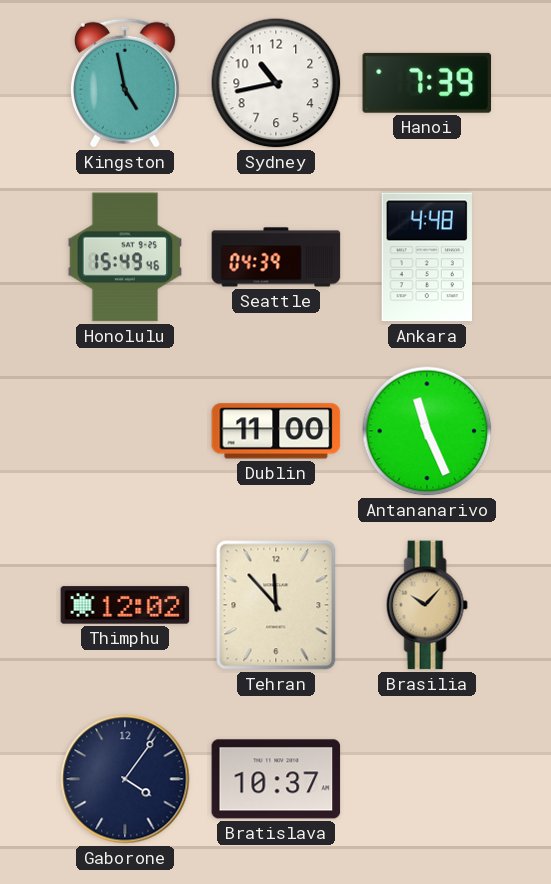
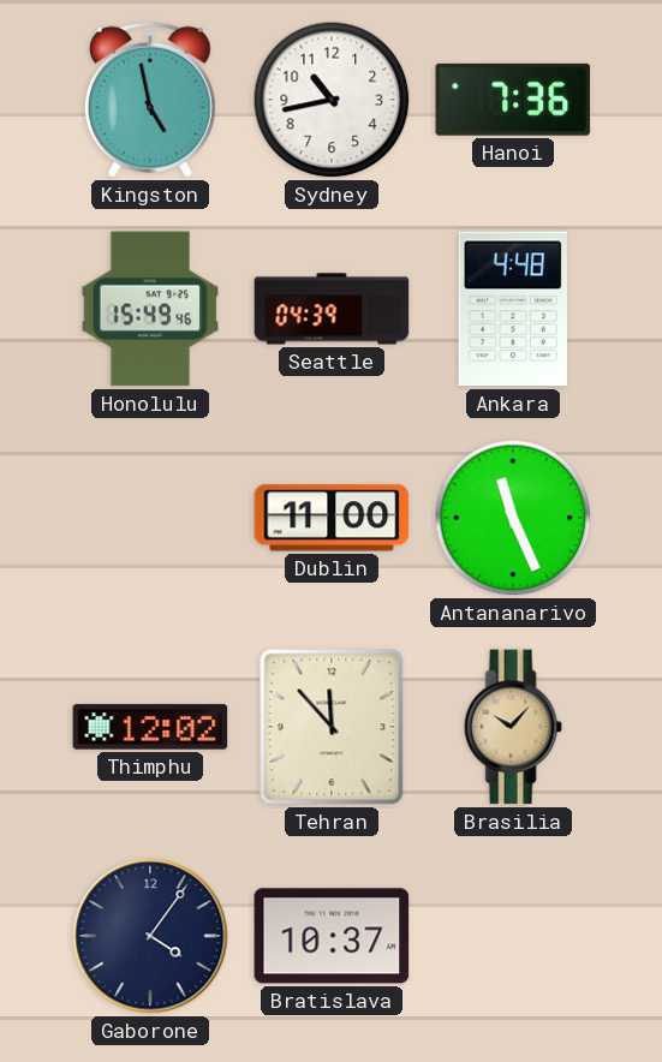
Hanoi: 7:39 -> 7:36 (513, 100)
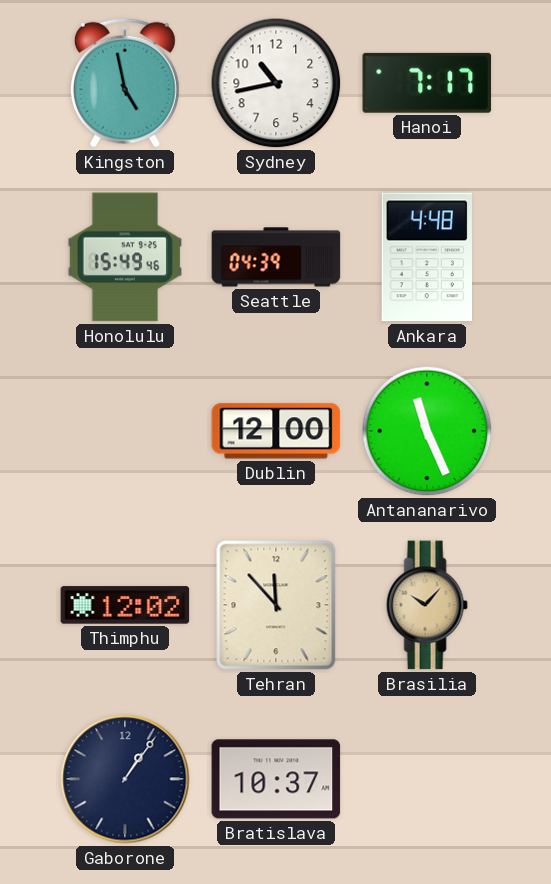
Hanoi: 7:36 -> 7:17 (427, 83)
Dublin: 11:00 -> 12:00 (276, 431)
Gaborone: 4:06 -> 1:06 (125, 779)
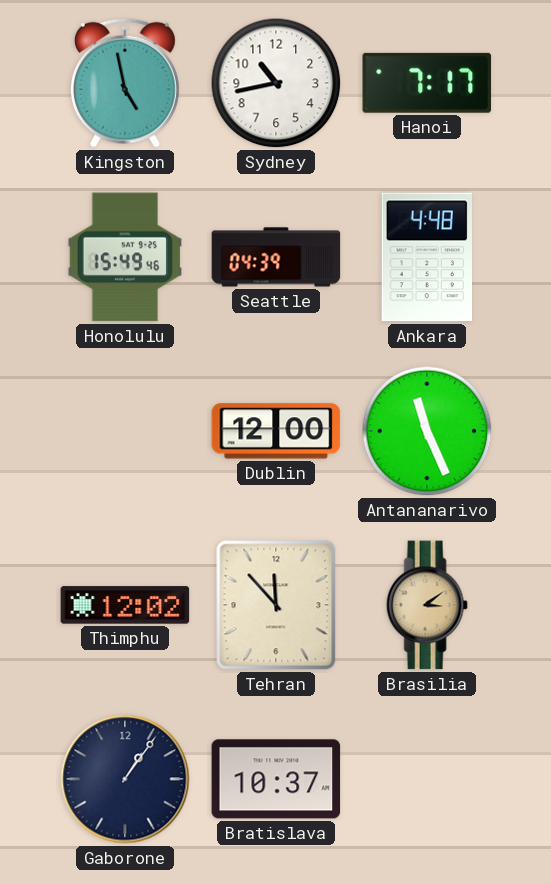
Brasilia: 10:07 -> 3:09 (427, 605)
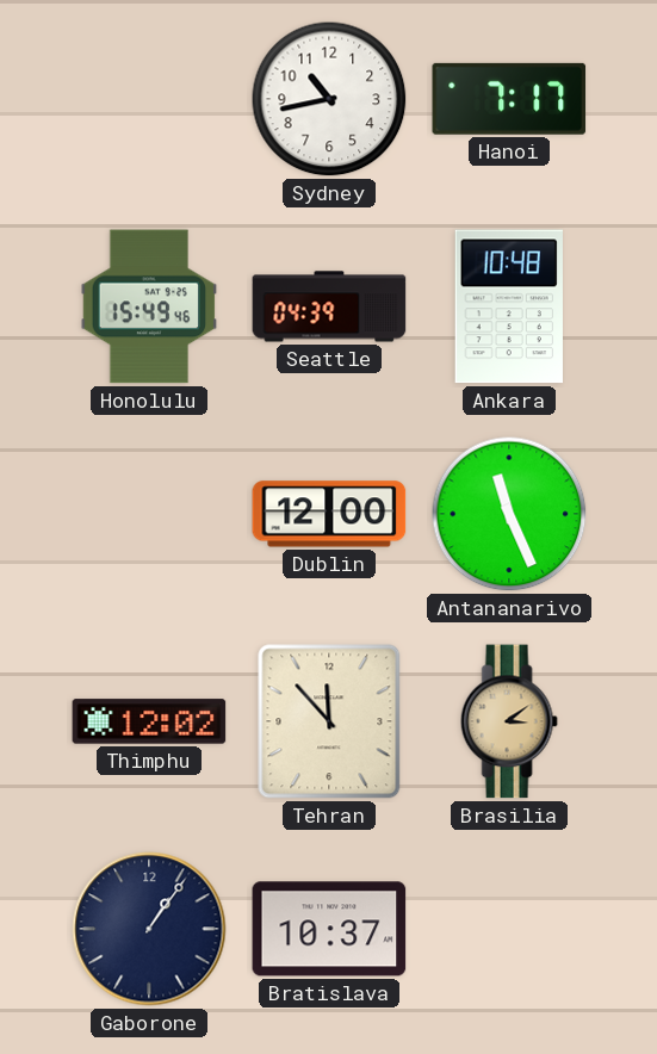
Kingston: 4:58 -> none (125, 83)
Ankara: 4:48 -> 10:48 (509, 306)
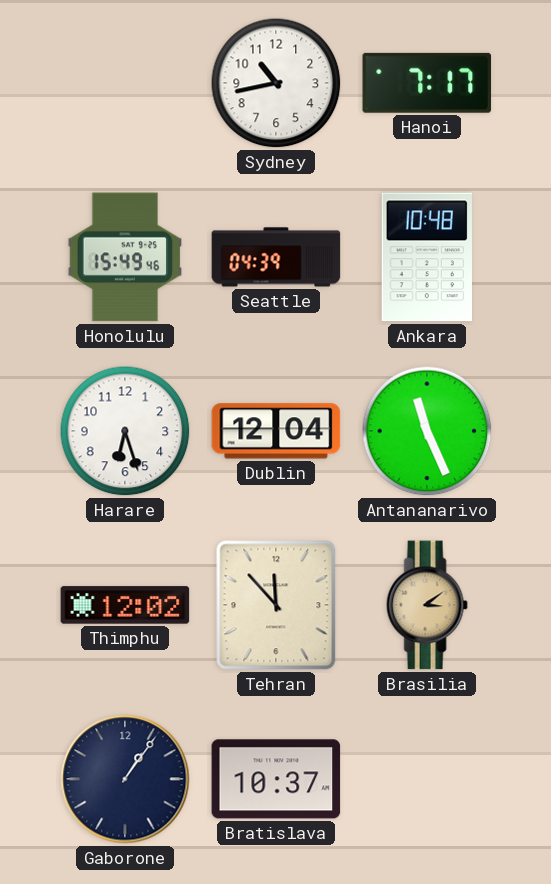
Harare: none -> 6:27 (125, 431)
Dublin: 12:00 -> 12:04 (276, 431)
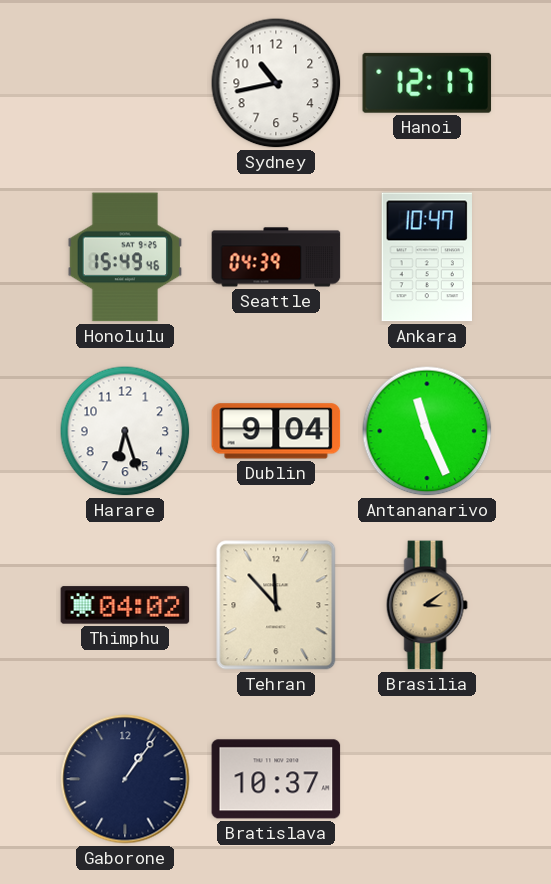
Hanoi: 7:17 -> 12:17 (427, 83)
Ankara: 10:48 -> 10:47 (427, 257)
Dublin: 12:04 -> 9:04 (276, 431)
Thimphu: 12:02 -> 04:02 (125, 605)
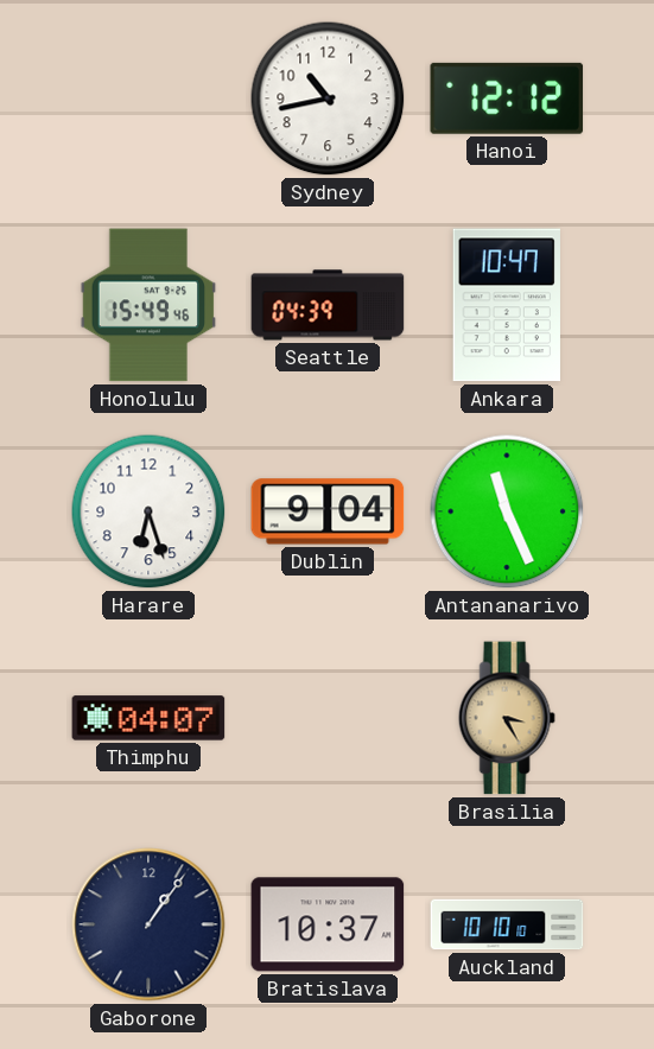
Hanoi: 12:17 -> 12:12 (507, 98)
Thimphu: 04:02 -> 04:07 (148, 718)
Tehran: 11:53 -> none (276, 605)
Brasilia: 3:09 -> 3:25 (507, 718)
Auckland: none -> 10:10 (507, 924)
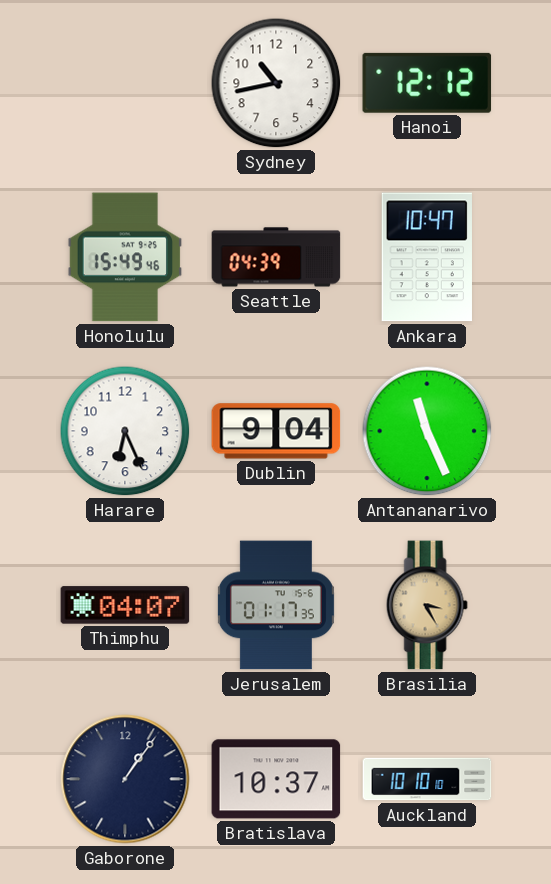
Harare: 6:27 -> 6:26 (125, 431)
Jerusalem: none -> 01:17 (276, 605)
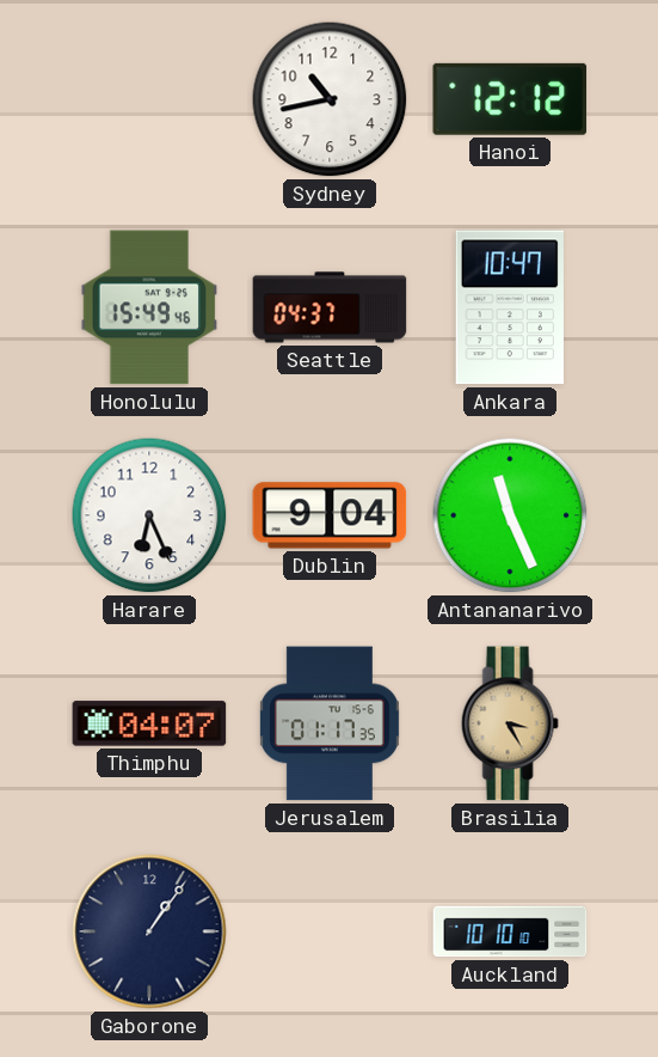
Seattle: 04:39 -> 04:37 (330, 307)
Bratislava: 10:37 -> none (276, 779)
